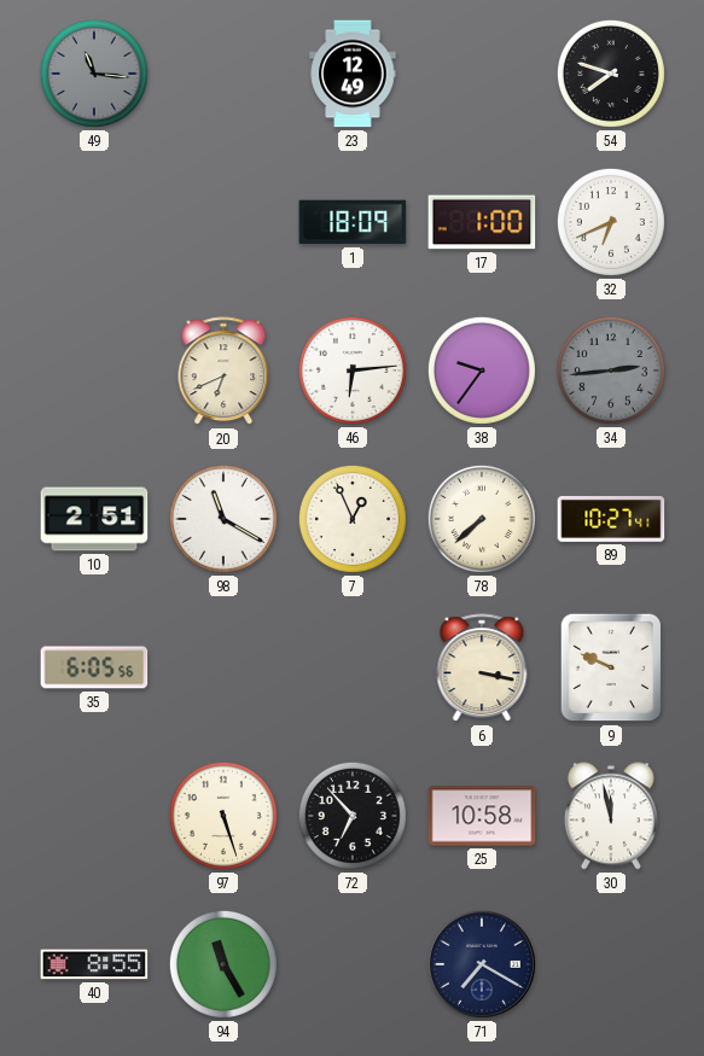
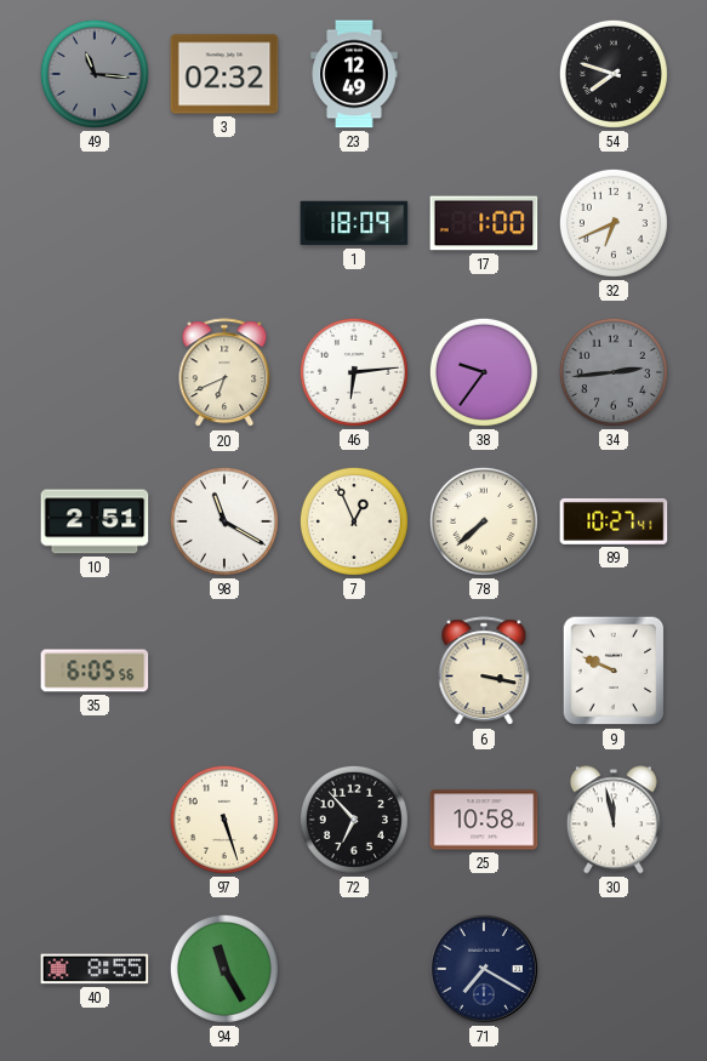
3: none -> 02:32 (224, 74)
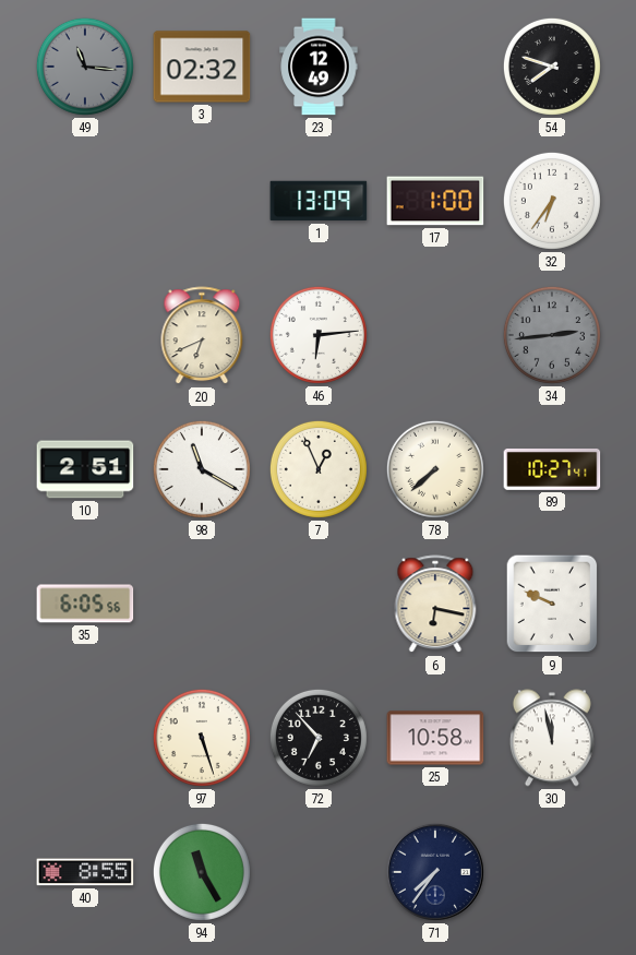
1: 18:09 -> 13:09 (319, 201)
32: 6:41 -> 6:36 (552, 201)
38: 9:36 -> none (484, 372)
6: 3:17 -> 6:17 (435, 605)
71: 7:20 -> 7:36 (435, 872)
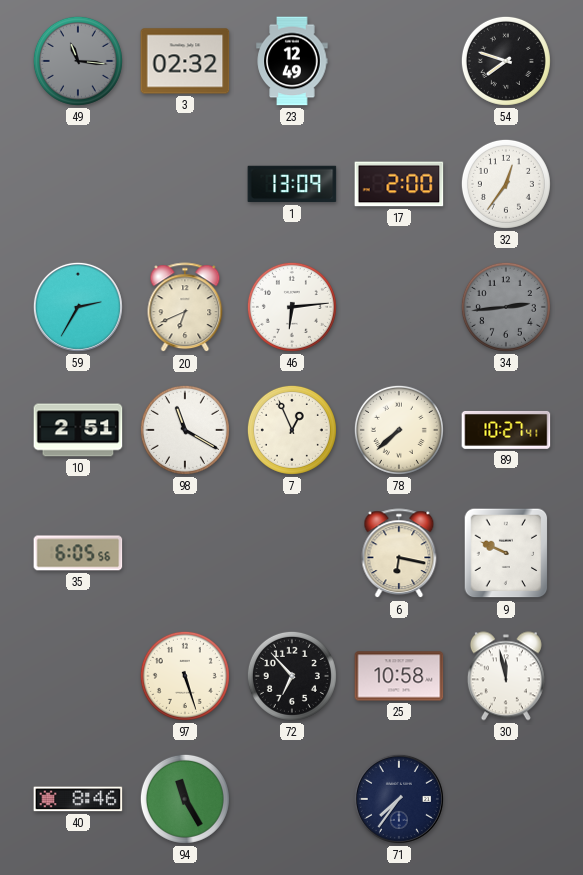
17: 1:00 -> 2:00 (399, 184)
32: 6:36 -> 12:36 (506, 184)
59: none -> 2:35 (78, 307)
40: 8:55 -> 8:46 (78, 799)
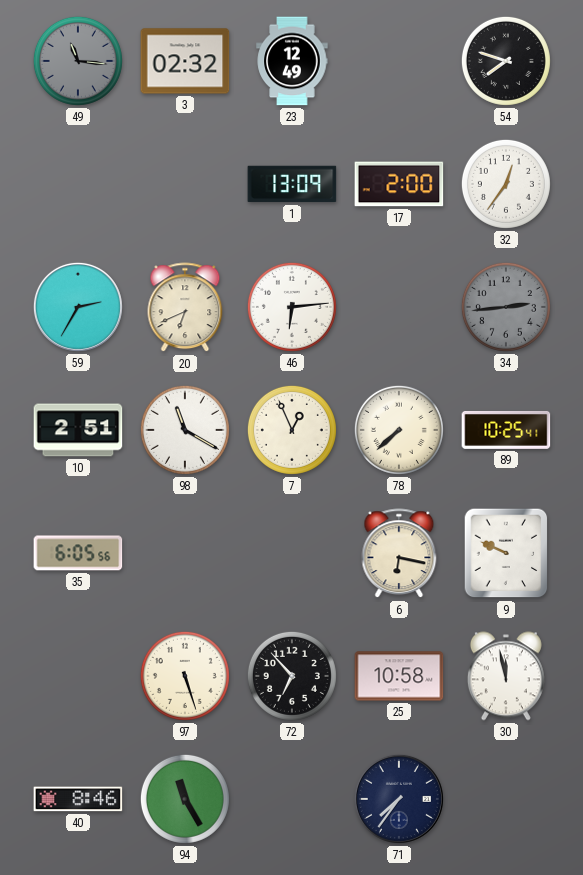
89: 10:27 -> 10:25 (506, 430)
